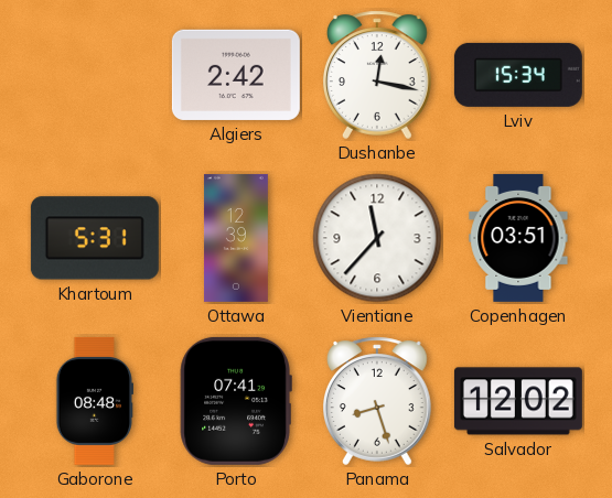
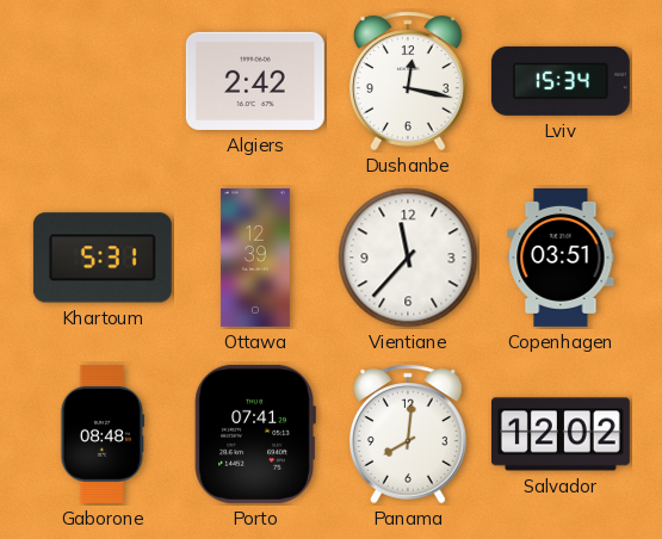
Panama: 8:27 -> 8:01 (409, 434)
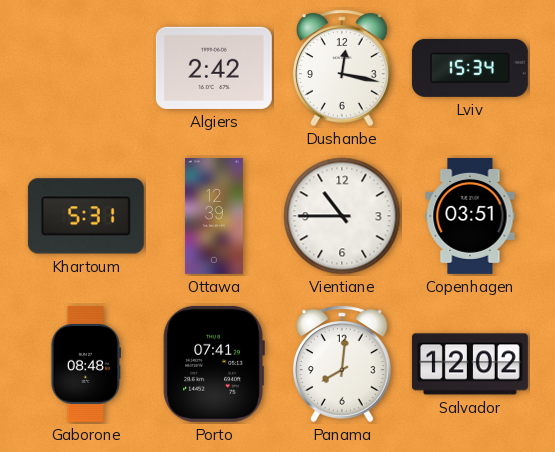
Vientiane: 11:37 -> 10:45 (342, 216)
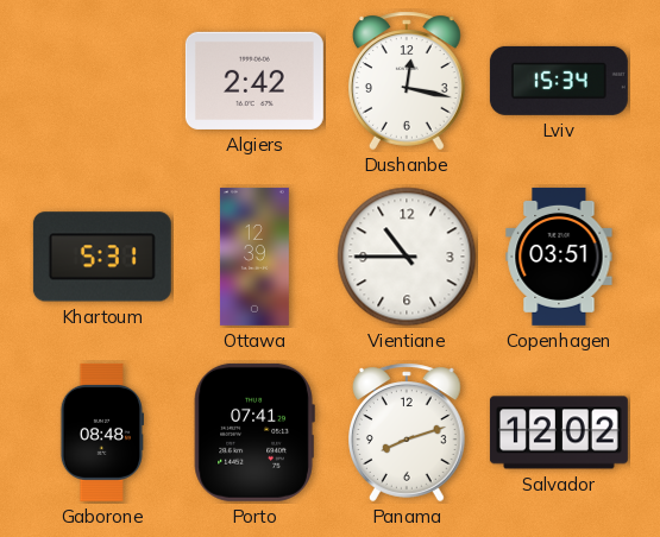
Panama: 8:01 -> 8:12 (408, 432)
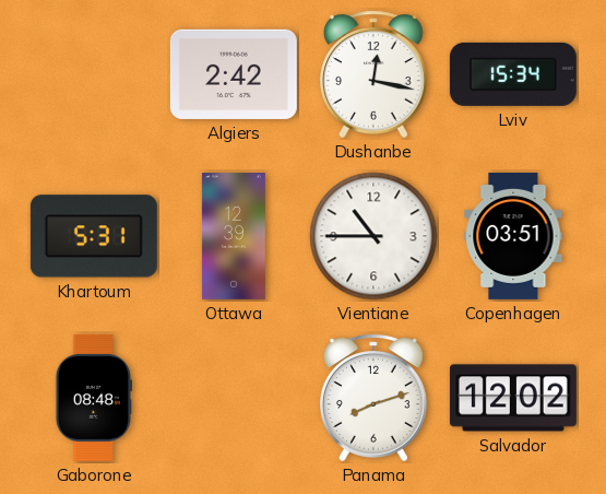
Porto: 07:41 -> none (254, 432)
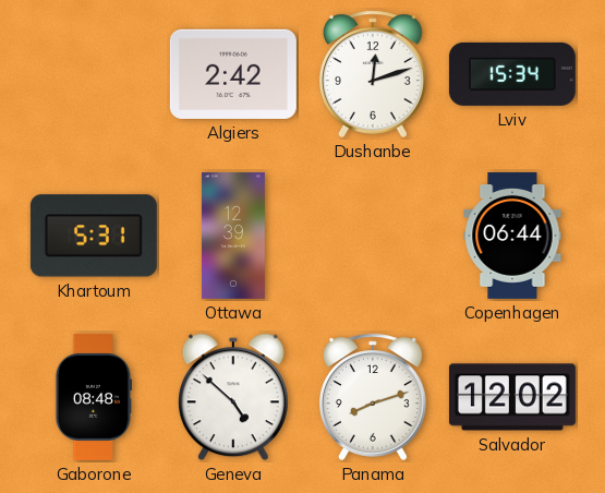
Dushanbe: 12:17 -> 12:12 (374, 74)
Vientiane: 10:45 -> none (373, 236)
Copenhagen: 03:51 -> 06:44 (512, 236)
Geneva: none -> 4:52 (233, 397)
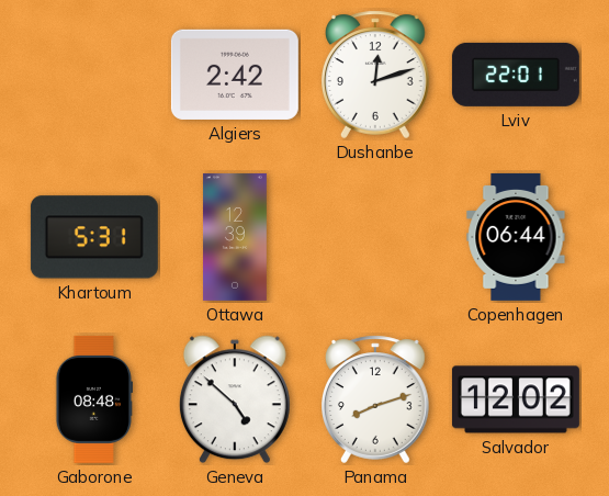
Lviv: 15:34 -> 22:01 (516, 75)
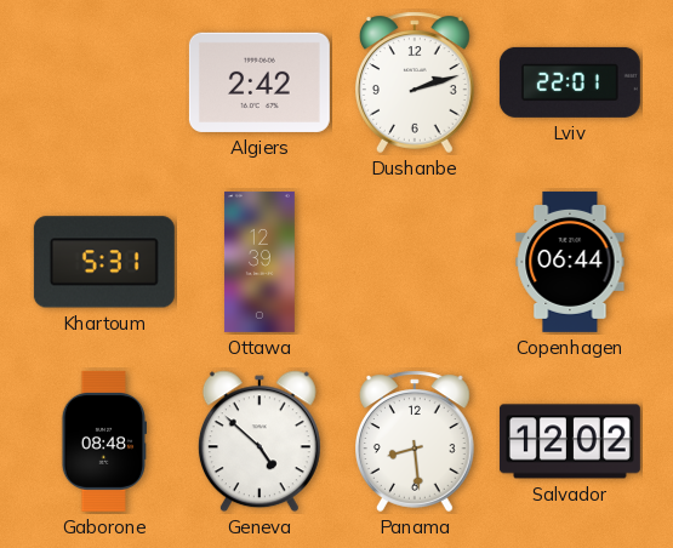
Dushanbe: 12:12 -> 2:12 (416, 82)
Panama: 8:12 -> 8:29 (416, 441)
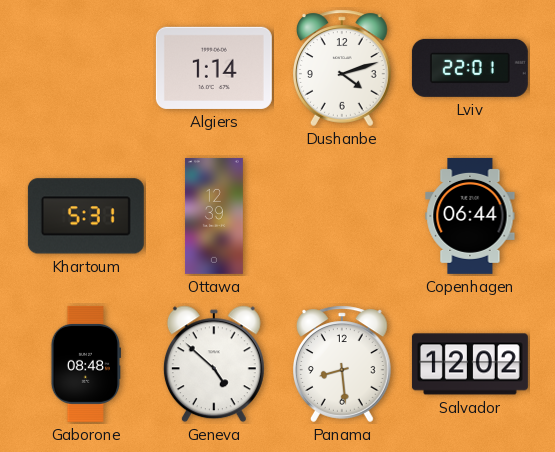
Algiers: 2:42 -> 1:14 (214, 68)
Dushanbe: 2:12 -> 4:12 (343, 68)
